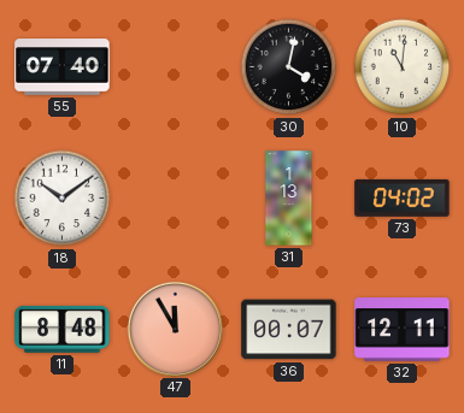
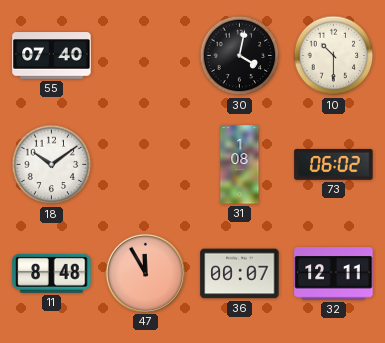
10: 11:01 -> 10:30 (334, 56)
31: 1:13 -> 1:08 (240, 165)
73: 04:02 -> 06:02 (334, 164)
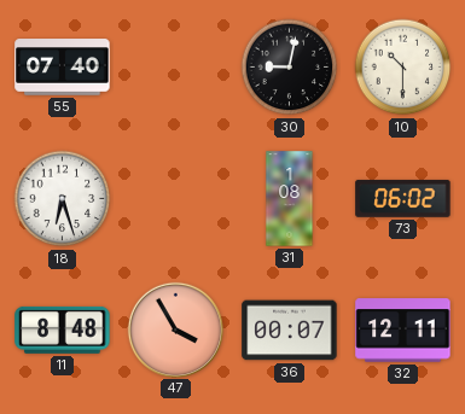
30: 4:02 -> 9:02 (290, 68)
18: 10:09 -> 6:27 (63, 199)
47: 11:55 -> 3:55 (175, 330)
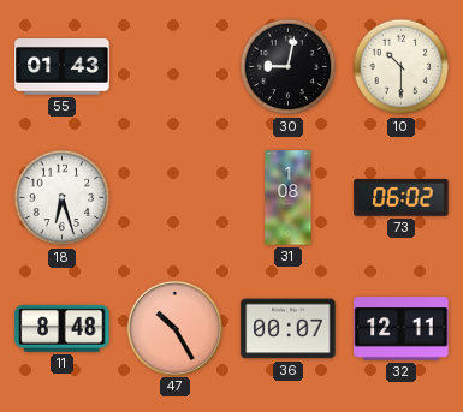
55: 07:40 -> 01:43 (63, 67)
47: 3:55 -> 10:25 (174, 328)
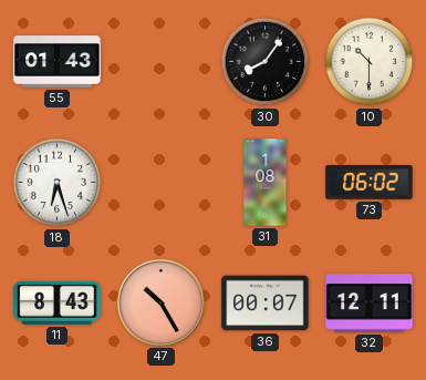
30: 9:02 -> 8:06 (266, 62)
11: 8:48 -> 8:43 (58, 302)
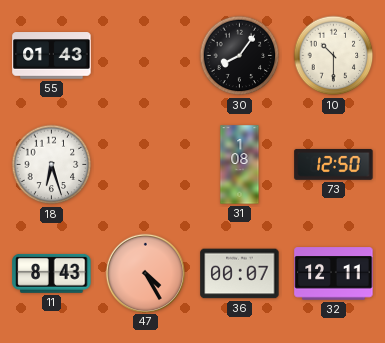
73: 06:02 -> 12:50 (334, 164)
47: 10:25 -> 4:25 (145, 273)
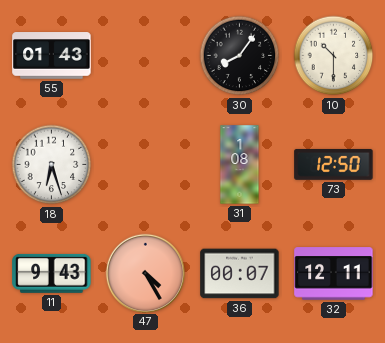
11: 8:43 -> 9:43 (52, 273)
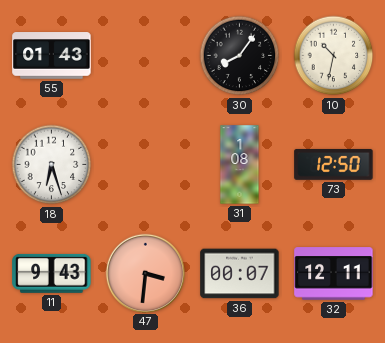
10: 10:30 -> 10:32 (334, 56)
47: 4:25 -> 3:31 (145, 273)
